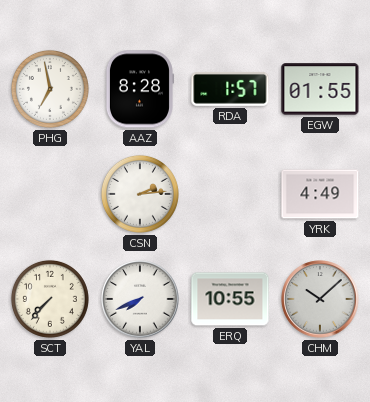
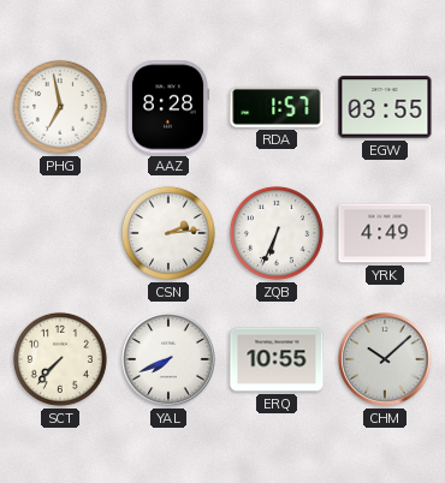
EGW: 01:55 -> 03:55 (385, 107)
ZQB: none -> 6:34 (277, 233)
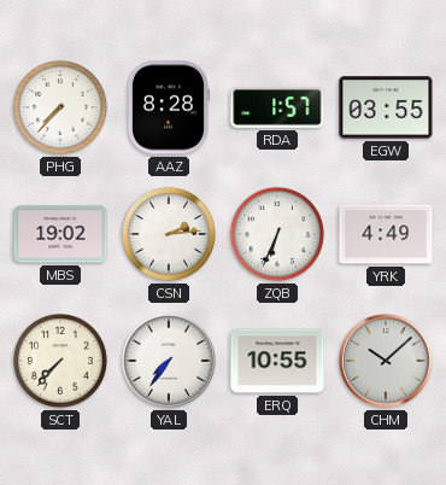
PHG: 6:58 -> 7:37 (60, 107)
MBS: none -> 19:02 (60, 234)
YAL: 7:41 -> 7:36 (169, 361)
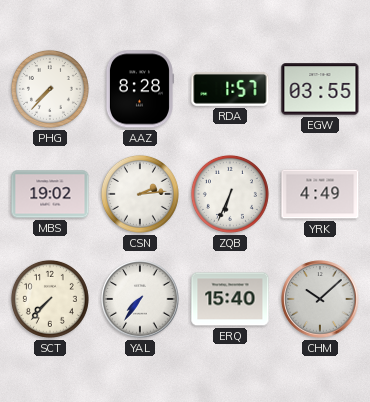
ERQ: 10:55 -> 15:40 (230, 299)
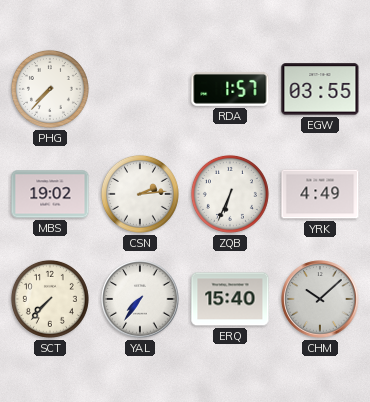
AAZ: 8:28 -> none (139, 89)
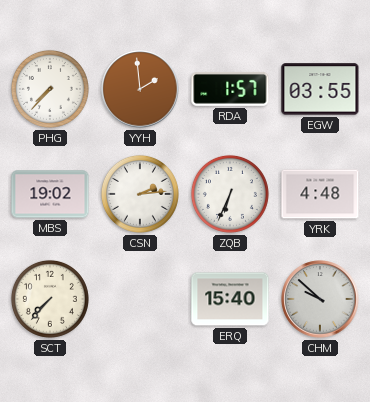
YYH: none -> 1:59 (140, 89)
YRK: 4:49 -> 4:48 (320, 194)
YAL: 7:36 -> none (140, 299)
CHM: 10:08 -> 9:52 (320, 299)
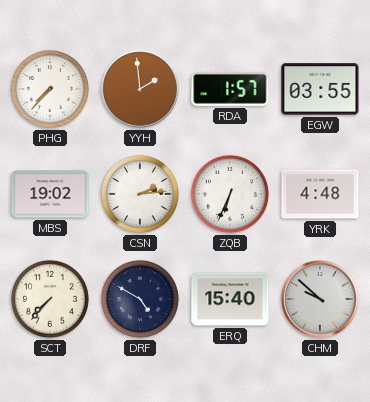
DRF: none -> 4:50 (140, 299)
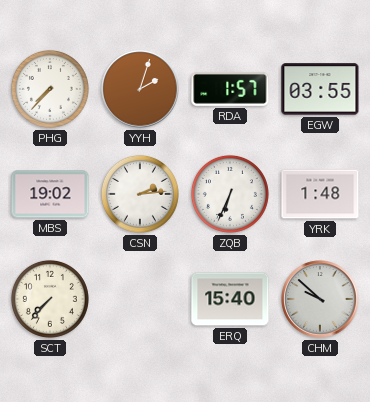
YYH: 1:59 -> 2:03 (140, 89)
YRK: 4:48 -> 1:48 (320, 194)
DRF: 4:50 -> none (140, 299)
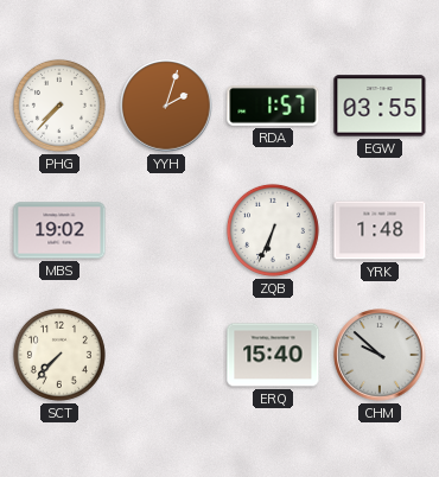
CSN: 2:14 -> none (140, 194)
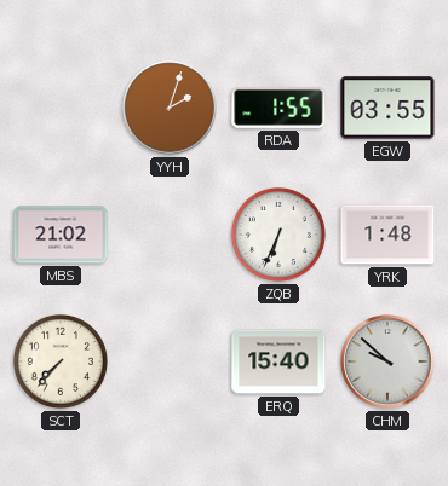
PHG: 7:37 -> none (59, 106)
RDA: 1:57 -> 1:55 (278, 109)
MBS: 19:02 -> 21:02 (61, 235)
